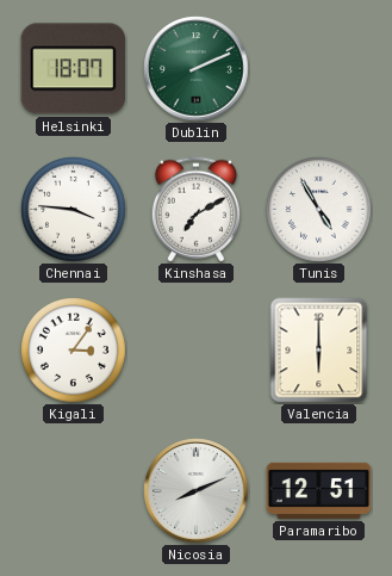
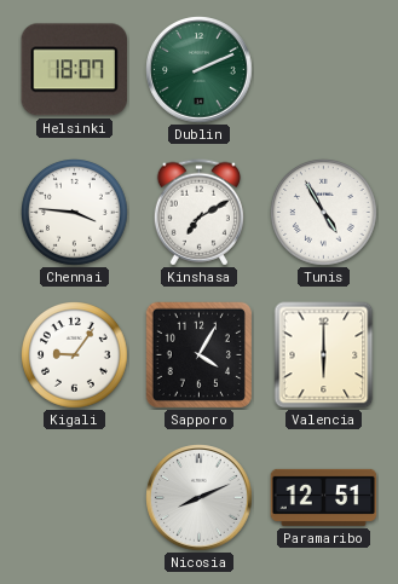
Kigali: 3:06 -> 9:06 (75, 355)
Sapporo: none -> 4:05 (198, 354)
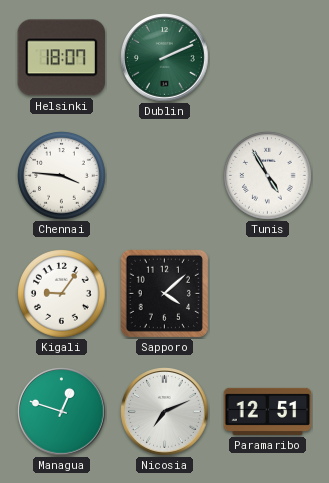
Kinshasa: 7:10 -> none (198, 213)
Sapporo: 4:05 -> 4:08 (164, 293)
Valencia: 6:00 -> none (324, 355)
Managua: none -> 12:48 (62, 412)
Nicosia: 8:11 -> 7:11 (165, 412)
